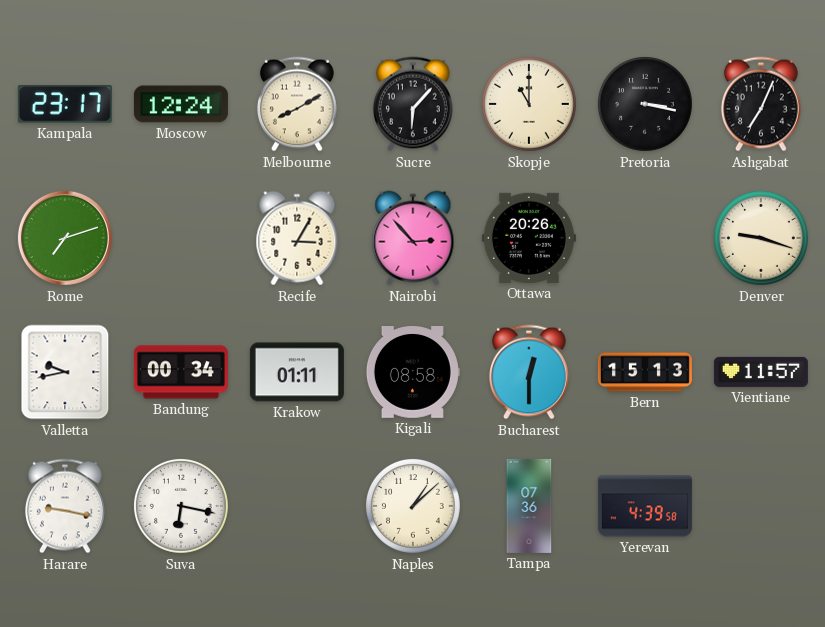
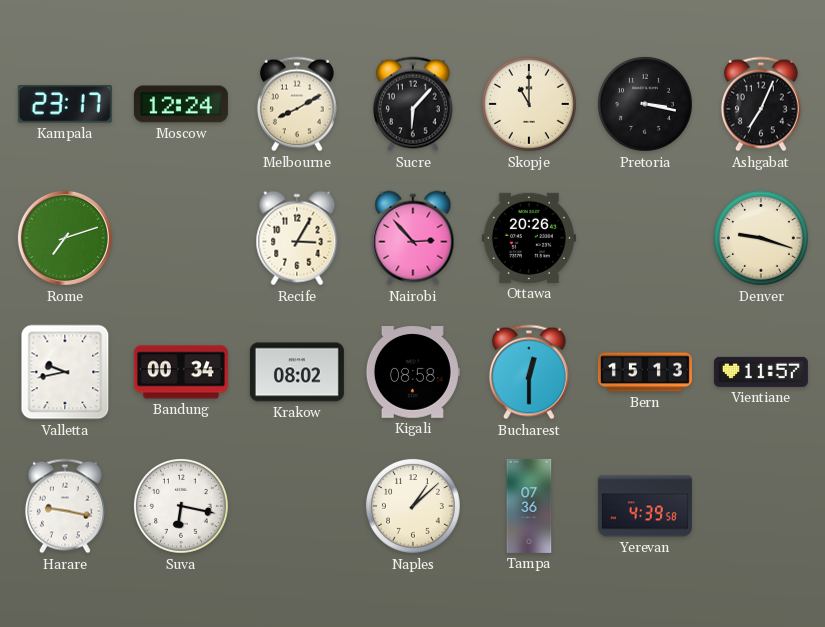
Krakow: 01:11 -> 08:02 (297, 372)
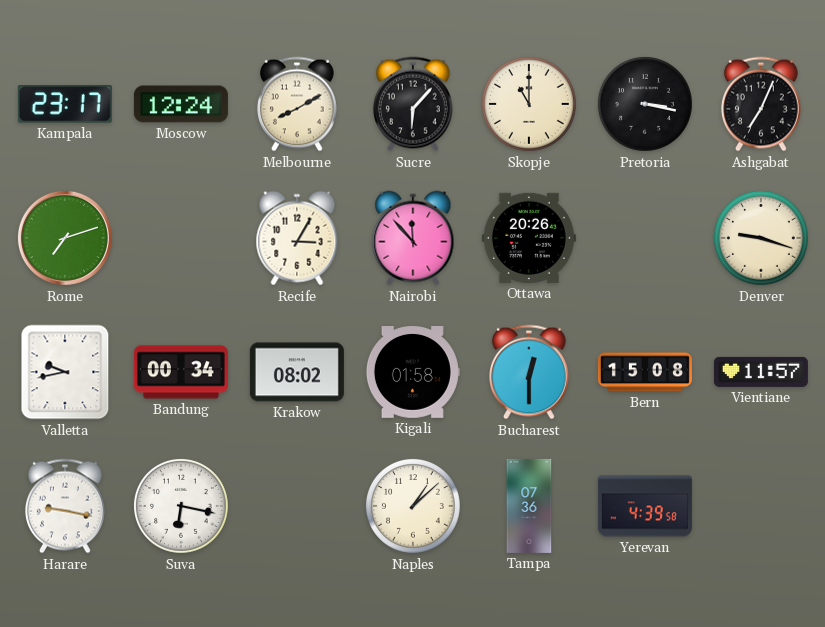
Nairobi: 2:53 -> 11:53 (413, 238)
Kigali: 08:58 -> 01:58 (412, 373)
Bern: 15:13 -> 15:08 (645, 372)
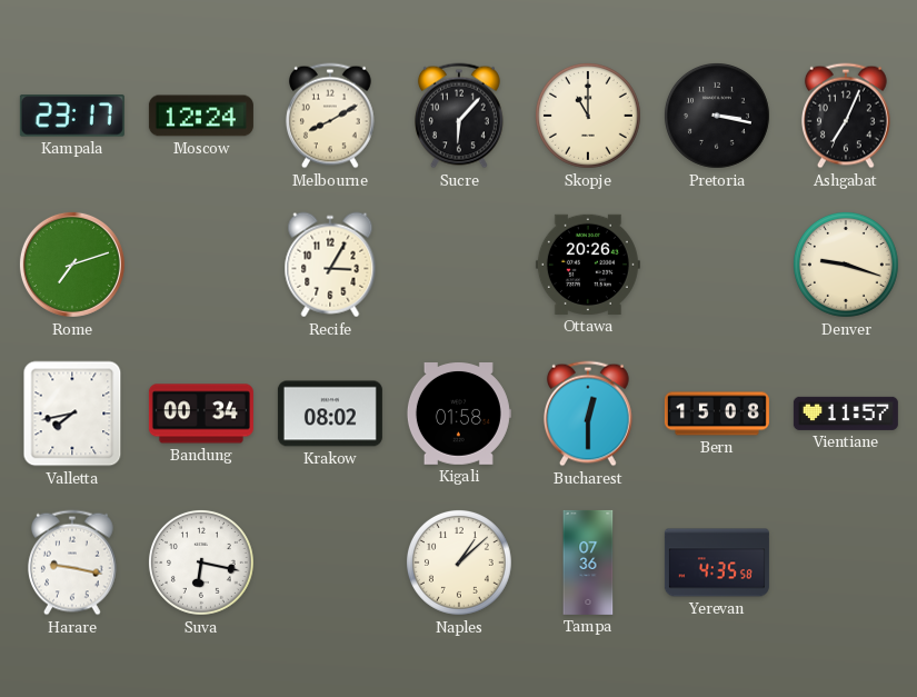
Nairobi: 11:53 -> none (413, 238)
Valletta: 9:43 -> 7:43 (72, 414)
Yerevan: 4:39 -> 4:35 (717, 562)
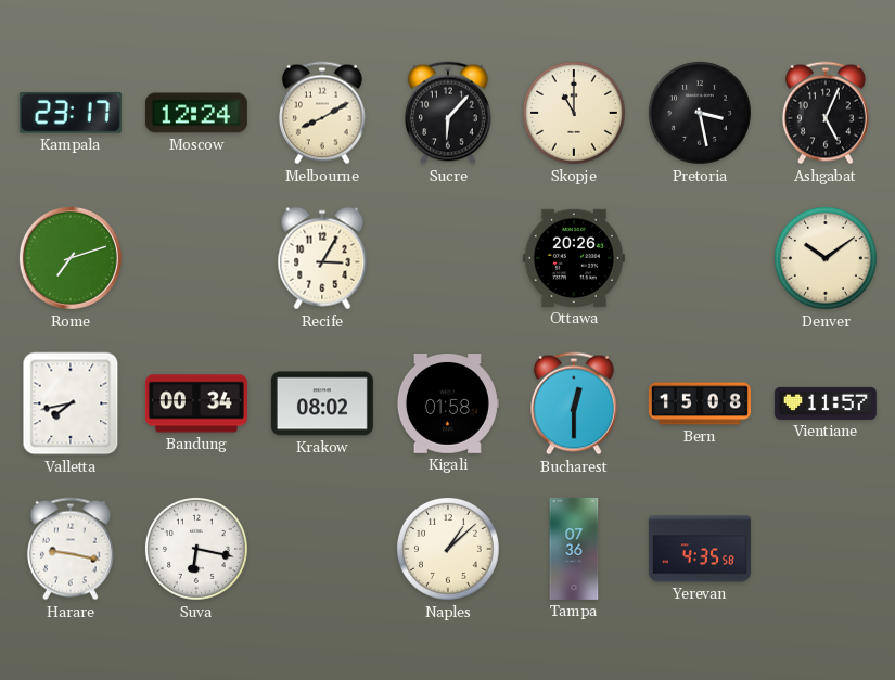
Pretoria: 3:17 -> 3:28 (700, 113)
Ashgabat: 7:04 -> 5:04 (826, 113)
Denver: 9:18 -> 10:09 (826, 258)
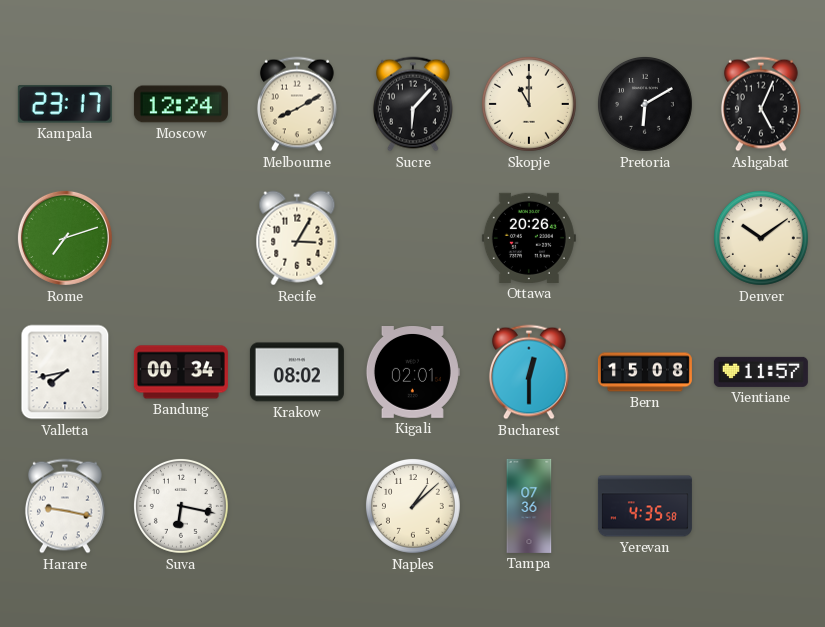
Pretoria: 3:28 -> 6:10 (645, 104)
Kigali: 01:58 -> 02:01 (412, 373)
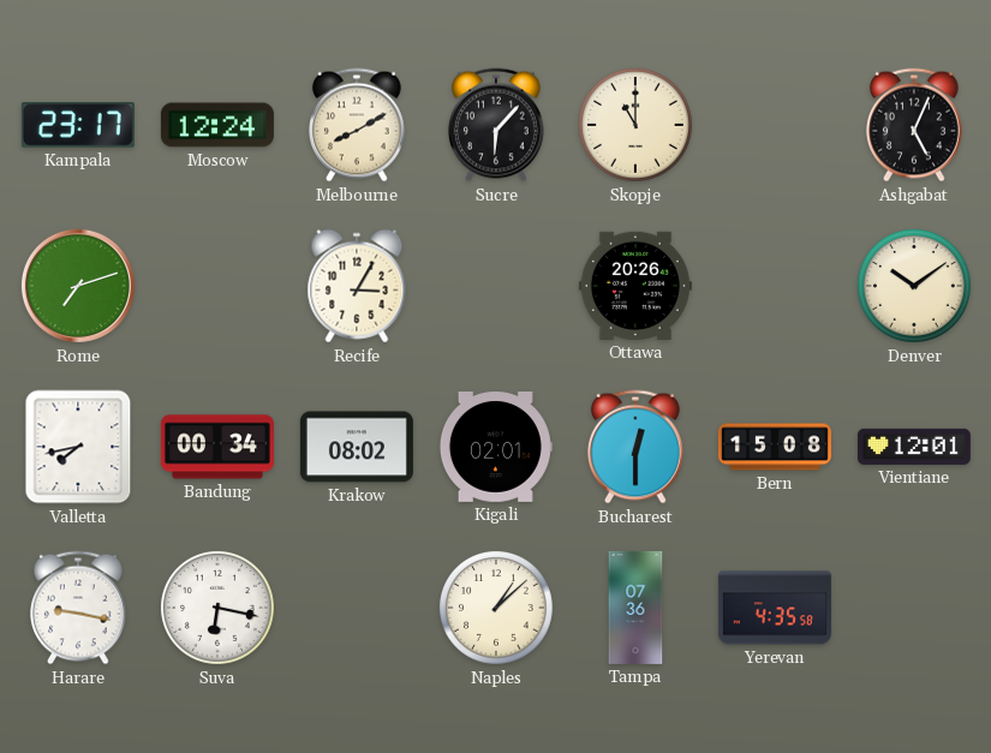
Pretoria: 6:10 -> none (645, 104)
Vientiane: 11:57 -> 12:01 (914, 447)
